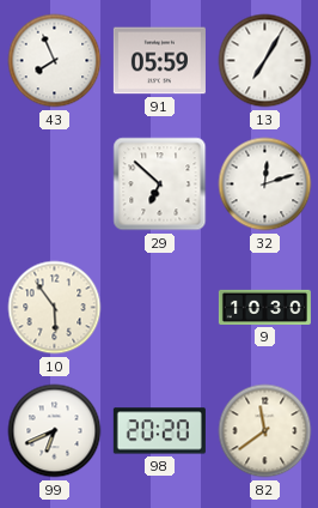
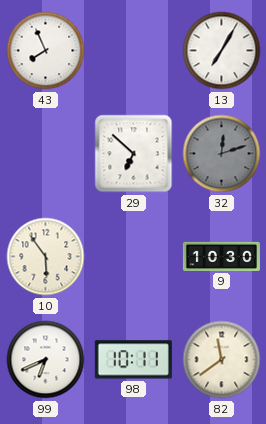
91: 05:59 -> none (159, 61)
32 dial: white -> grey (222, 154)
98: 20:20 -> 10:11 (133, 360)
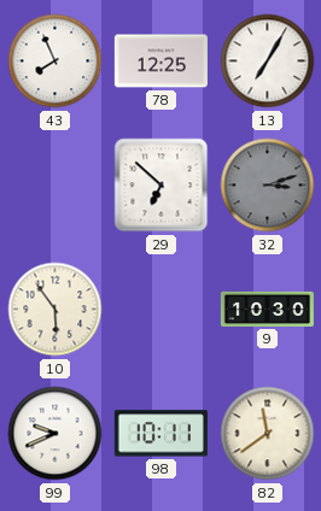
78: none -> 12:25 (160, 61)
32: 12:12 -> 3:12 (268, 186)
99: 6:41 -> 9:41 (56, 434)
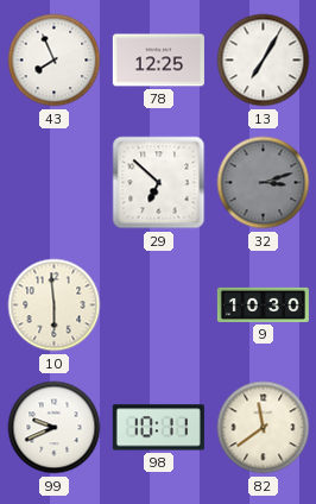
10: 5:54 -> 5:59 (55, 305)
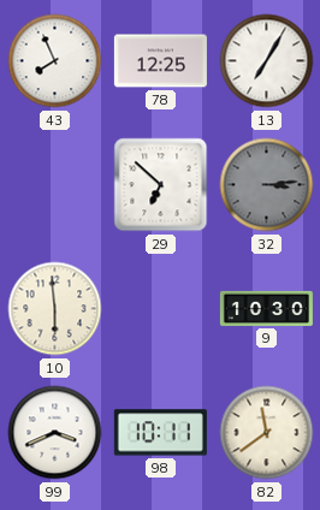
32: 3:12 -> 3:14 (267, 185)
99: 9:41 -> 3:41 (55, 433)
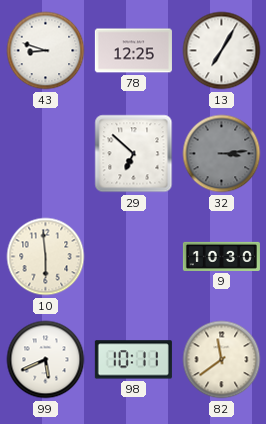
43: 7:56 -> 8:48 (46, 51)
99: 3:41 -> 5:41 (46, 360)
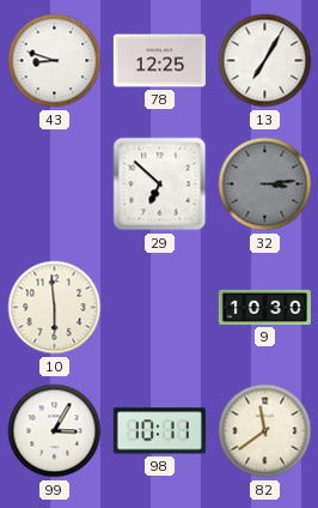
99: 5:41 -> 3:05 (55, 431)
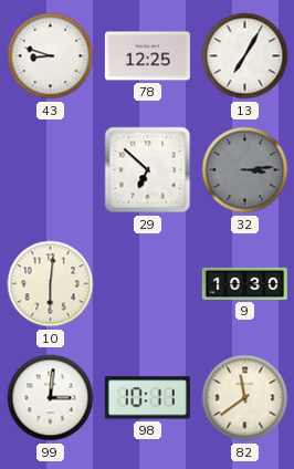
10: 5:59 -> 6:01 (51, 284)
99: 3:05 -> 3:01 (51, 398)
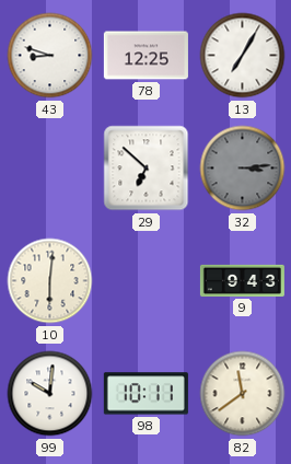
9: 10:30 -> 9:43 (242, 280)
99: 3:01 -> 10:01 (50, 394)
